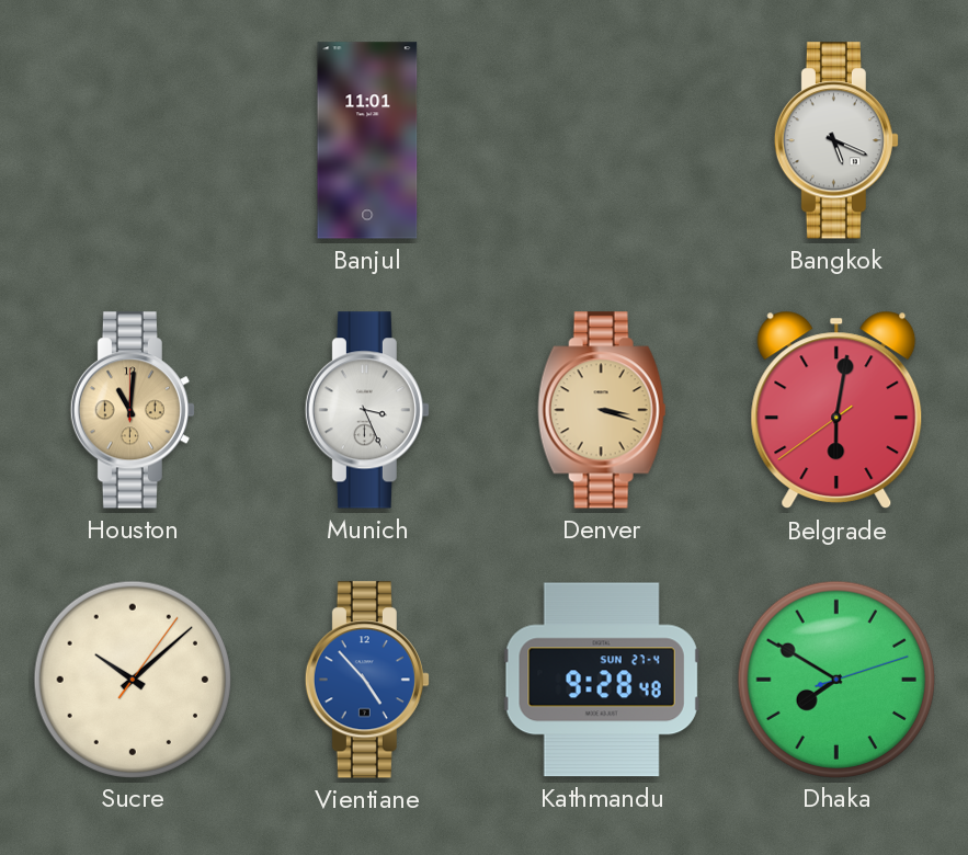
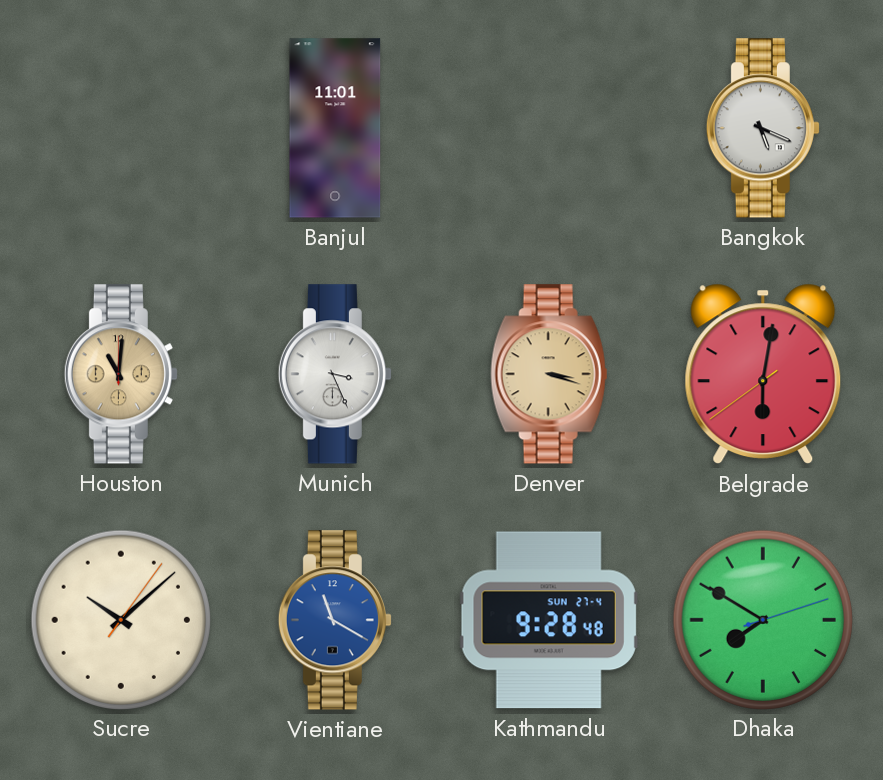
Vientiane: 4:53 -> 11:20 (335, 620)
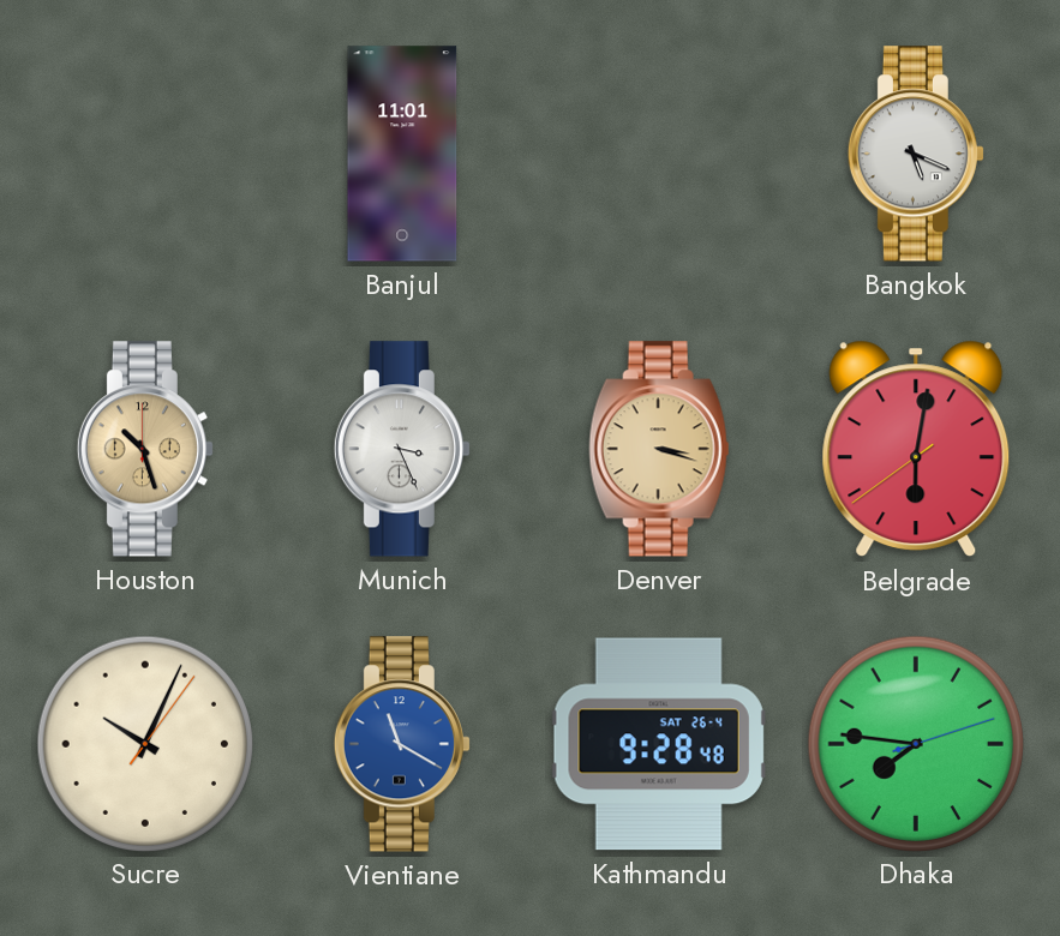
Houston: 11:01 -> 10:27 (145, 449)
Sucre: 10:08 -> 10:04 (144, 743)
Kathmandu date: SUN 27-4 -> SAT 26-4 (659, 744)
Dhaka: 7:50 -> 7:46 (915, 743)
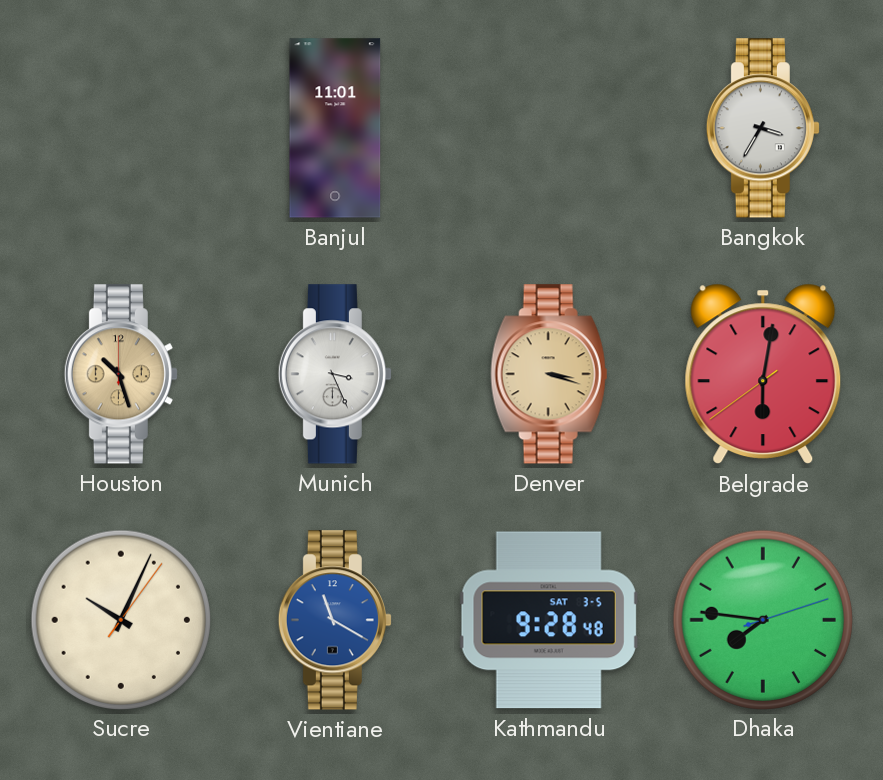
Bangkok: 5:19 -> 3:35 (763, 128)
Kathmandu date: SAT 26-4 -> SAT 3-5 (549, 620)
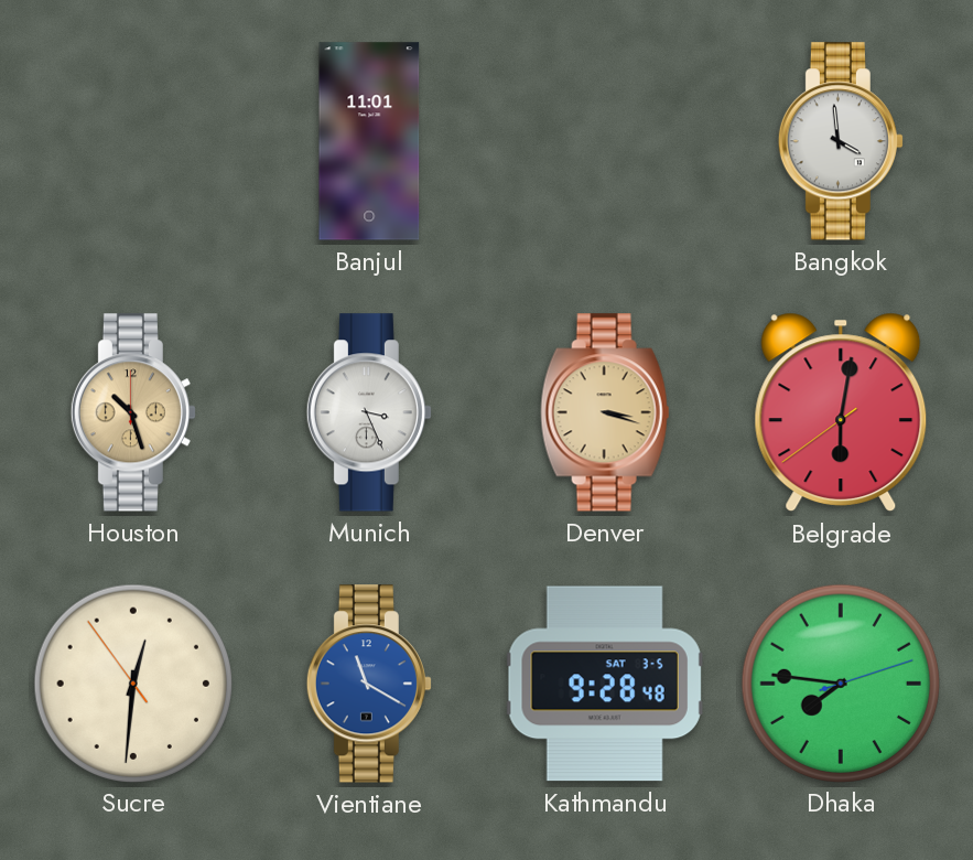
Bangkok: 3:35 -> 3:59 (841, 141)
Sucre: 10:04 -> 12:30 (132, 682)
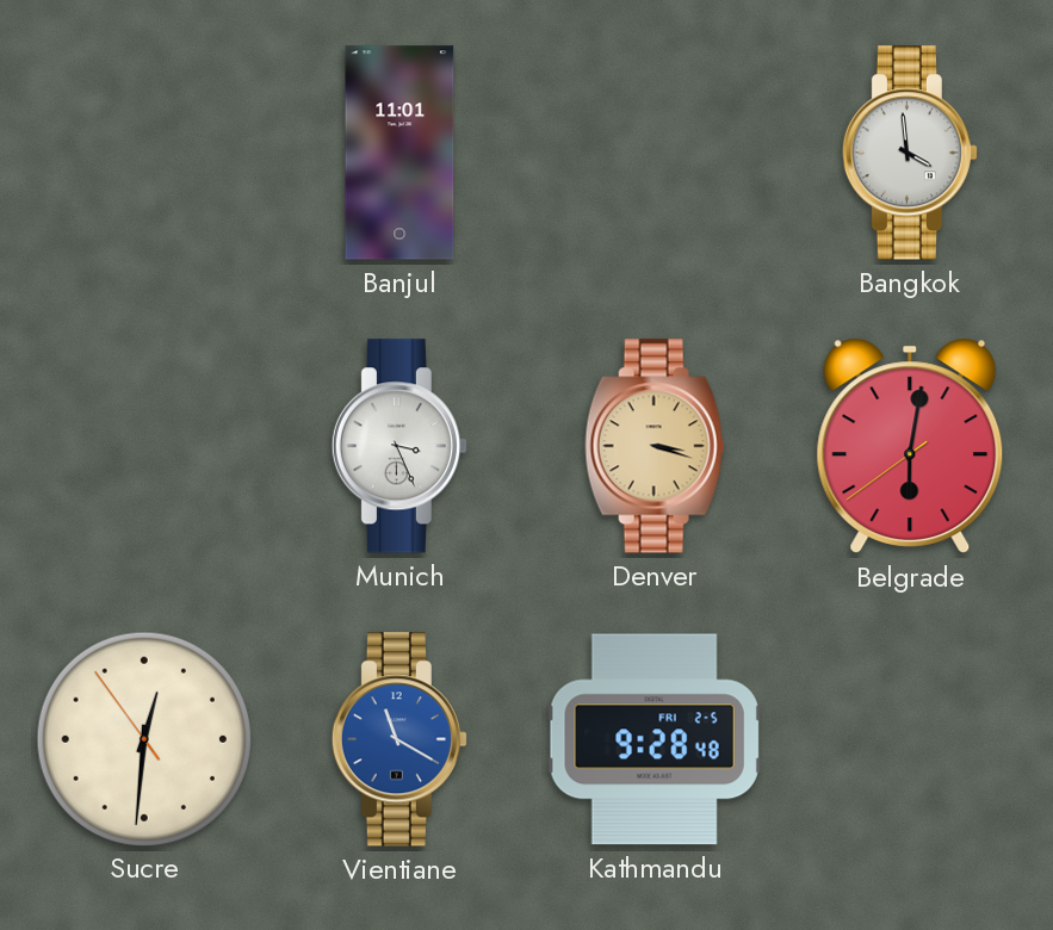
Houston: 10:27 -> none (133, 412)
Kathmandu date: SAT 3-5 -> FRI 2-5 (655, 739)
Dhaka: 7:46 -> none (840, 682)
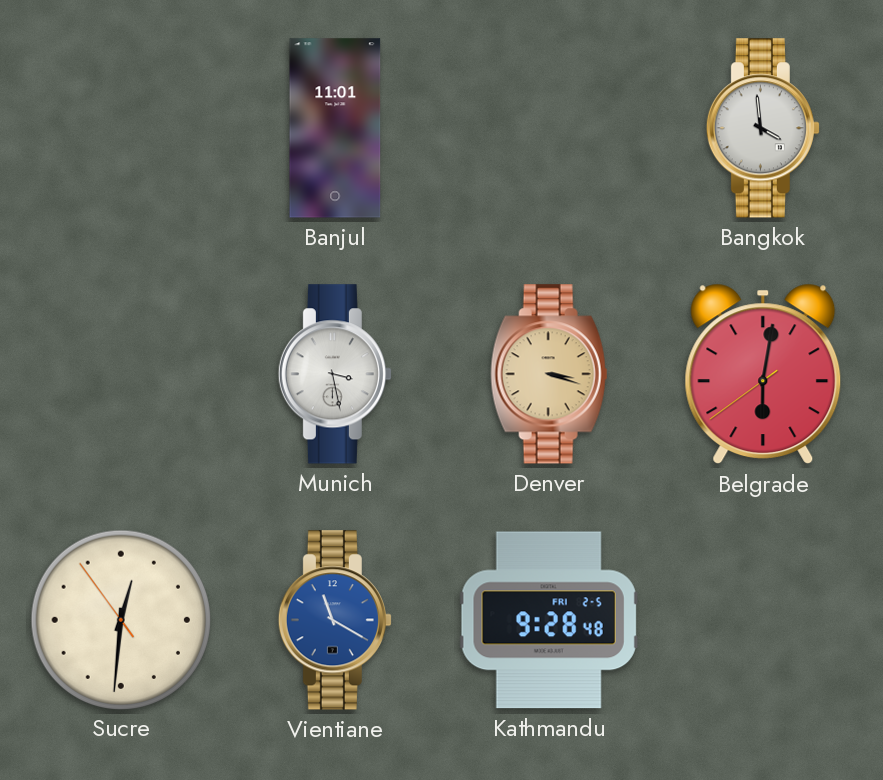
Munich: 3:26 -> 3:28 (335, 374)
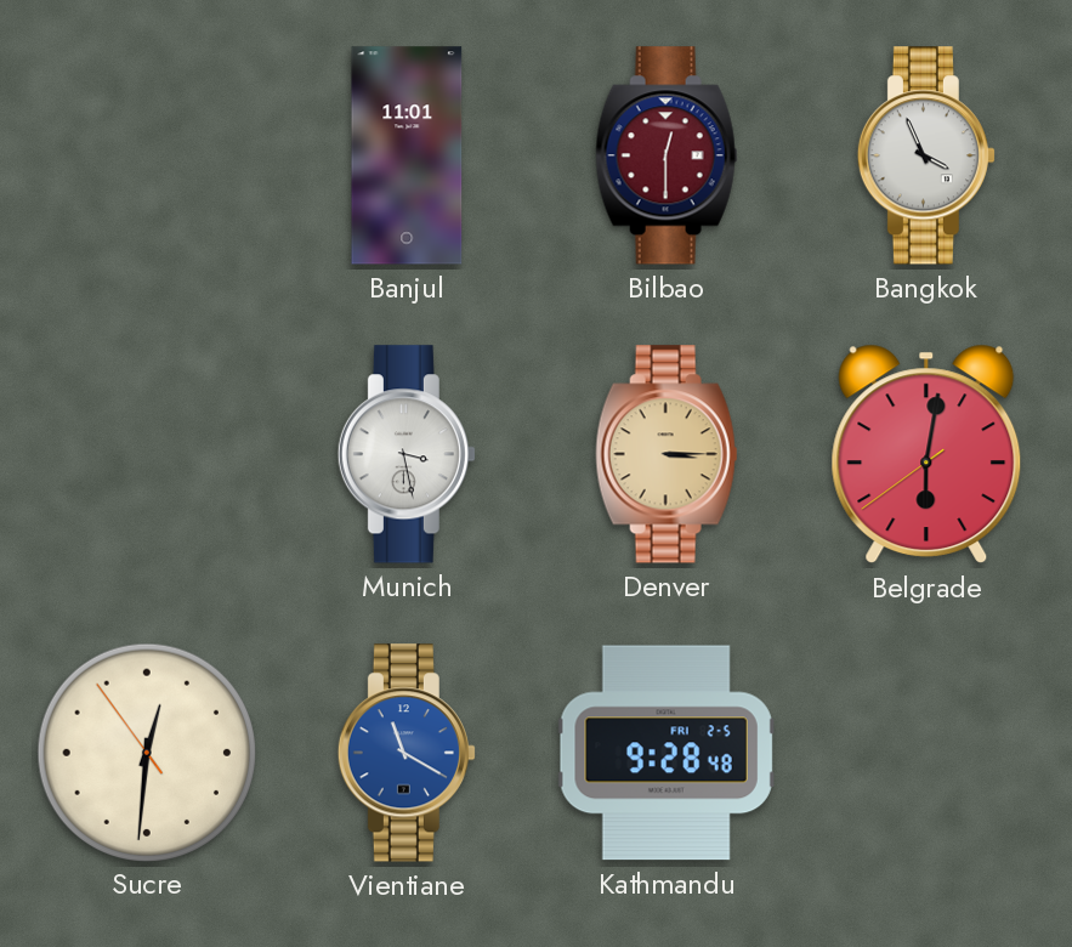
Bilbao: none -> 12:30 (667, 155)
Bangkok: 3:59 -> 3:56 (926, 155)
Denver: 3:18 -> 3:15 (667, 454)
